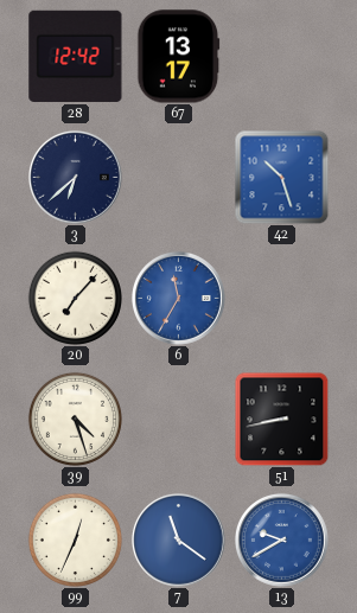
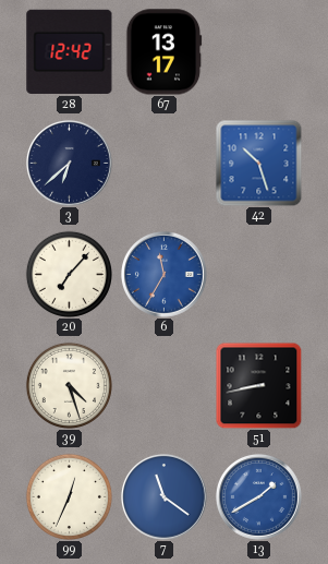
13: 9:40 -> 1:40 (259, 497)
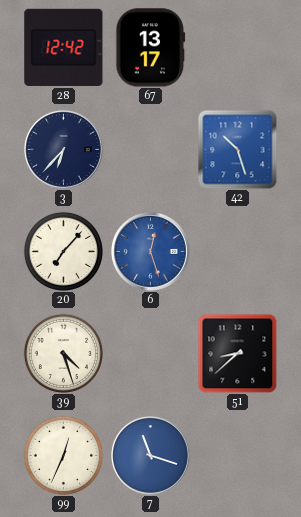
3: 6:38 -> 6:37 (64, 150)
6: 11:35 -> 12:27 (151, 252)
51: 8:43 -> 8:38 (237, 353)
7: 11:21 -> 11:18 (151, 456)
13: 1:40 -> none (259, 497)
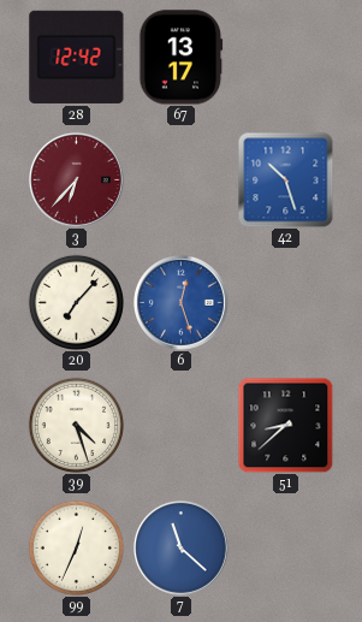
3 dial: navy -> burgundy (77, 180)
7: 11:18 -> 11:22 (182, 549)
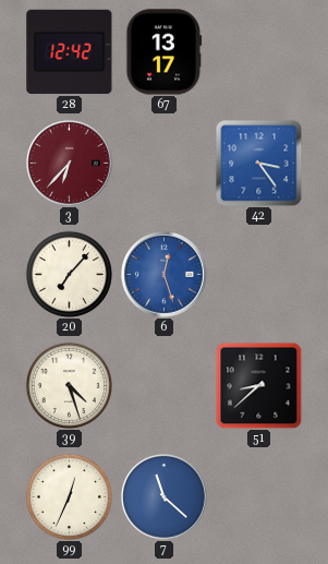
42: 10:27 -> 3:24 (258, 163)
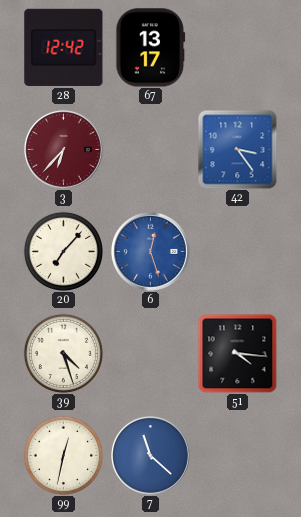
51: 8:38 -> 4:16 (237, 353)
99: 12:34 -> 12:32 (63, 455)
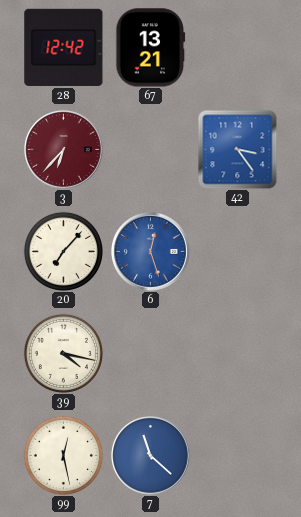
67: 13:17 -> 13:21 (151, 48)
39: 4:27 -> 4:17 (63, 353)
51: 4:16 -> none (237, 353)
99: 12:32 -> 12:28 (63, 455)
